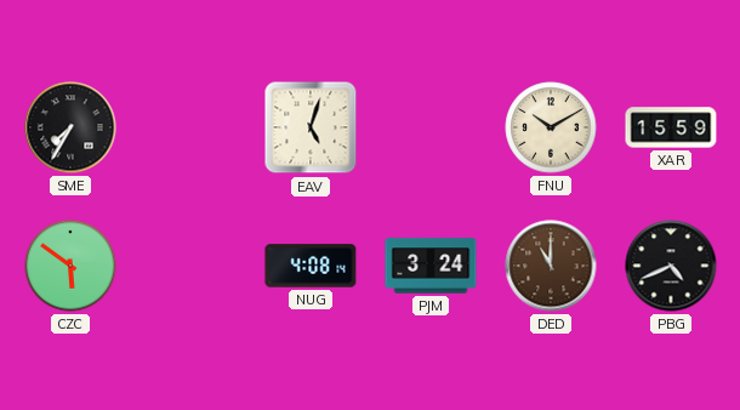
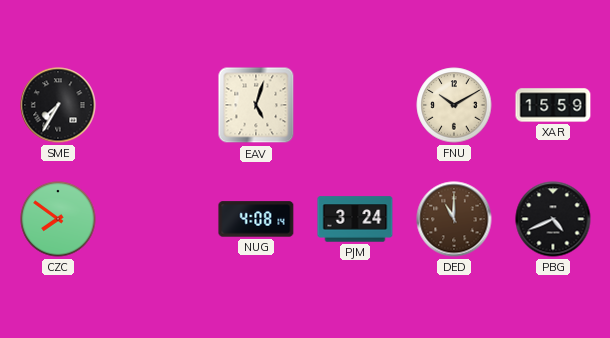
CZC: 5:51 -> 7:51 (58, 219)
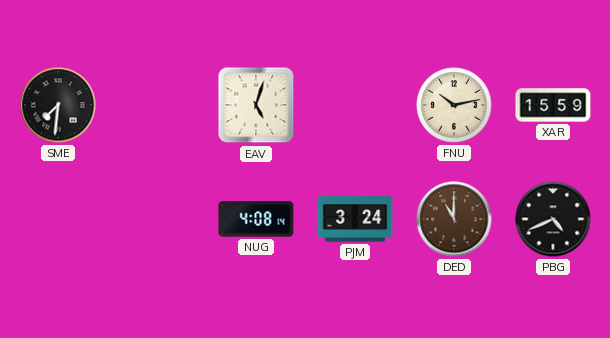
SME: 7:35 -> 7:31 (58, 105)
FNU: 10:10 -> 10:13 (454, 105)
CZC: 7:51 -> none (58, 219)
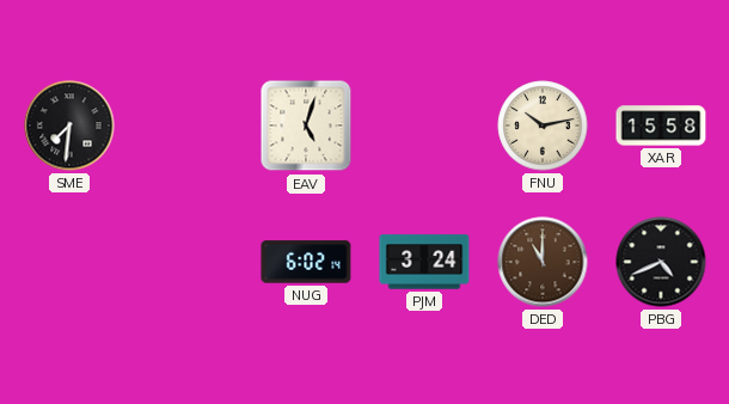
XAR: 15:59 -> 15:58 (661, 126)
NUG: 4:08 -> 6:02 (306, 262)
